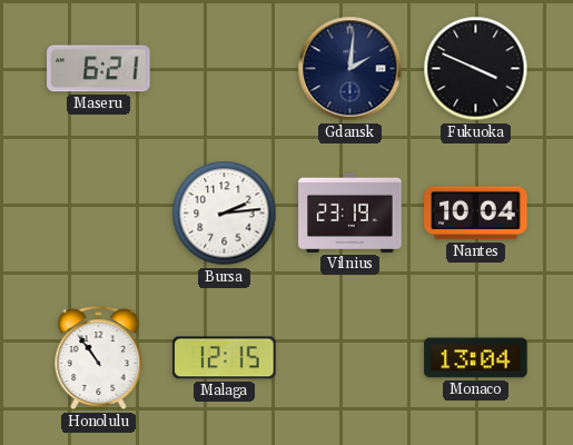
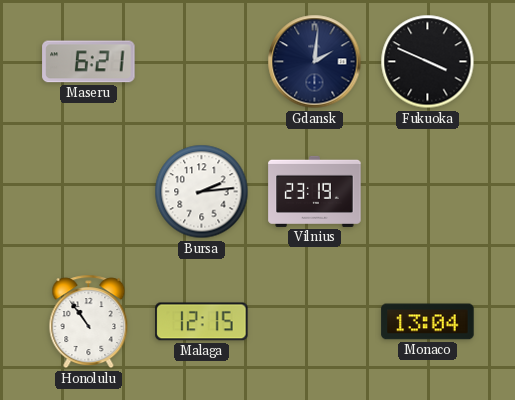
Nantes: 10:04 -> none (476, 214)
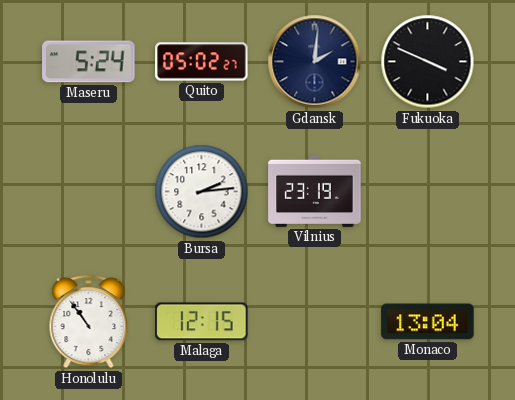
Maseru: 6:21 -> 5:24 (89, 62)
Quito: none -> 05:02 (202, 62)
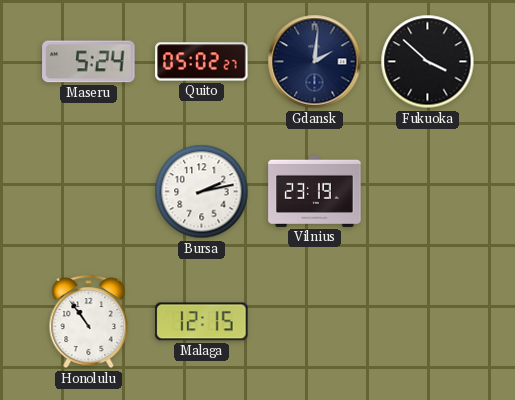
Fukuoka: 3:49 -> 3:52 (428, 62)
Bursa: 2:14 -> 2:13 (202, 192)
Monaco: 13:04 -> none (428, 322)
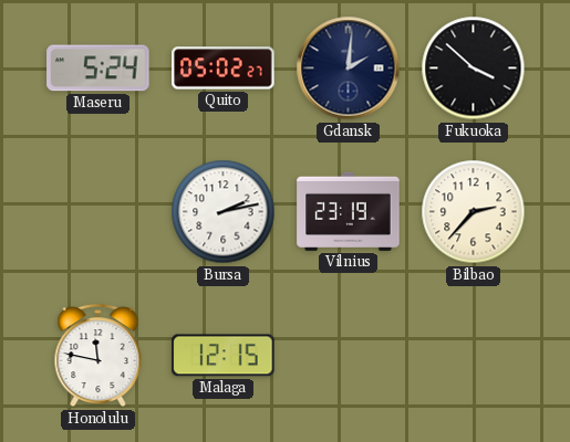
Bilbao: none -> 2:37 (474, 212)
Honolulu: 10:54 -> 11:47 (99, 356)
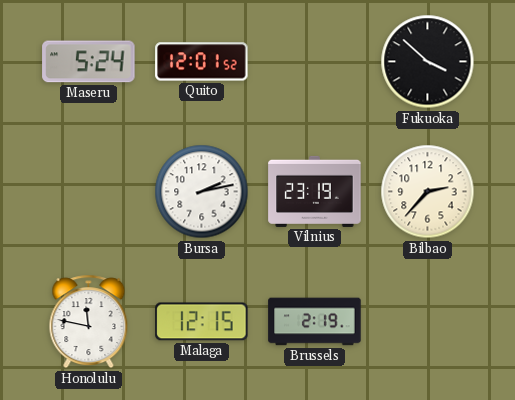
Quito: 05:02 -> 12:01 (202, 62)
Gdansk: 2:01 -> none (349, 69)
Brussels: none -> 2:19 (315, 322)
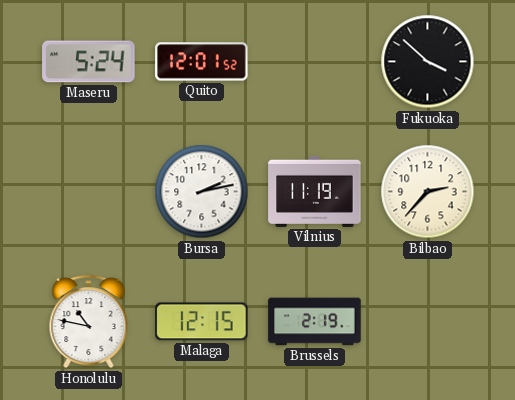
Vilnius: 23:19 -> 11:19 (315, 191)
Honolulu: 11:47 -> 10:47 (89, 322)
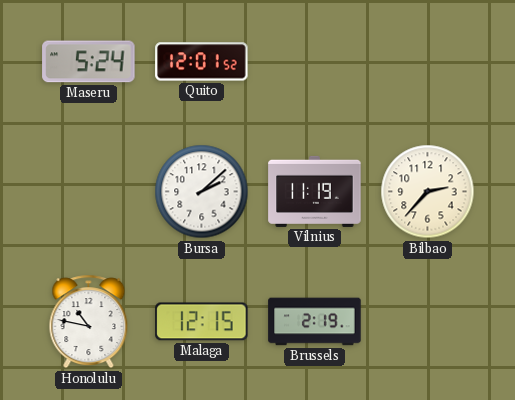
Fukuoka: 3:52 -> none (428, 62)
Bursa: 2:13 -> 2:08 (202, 192)
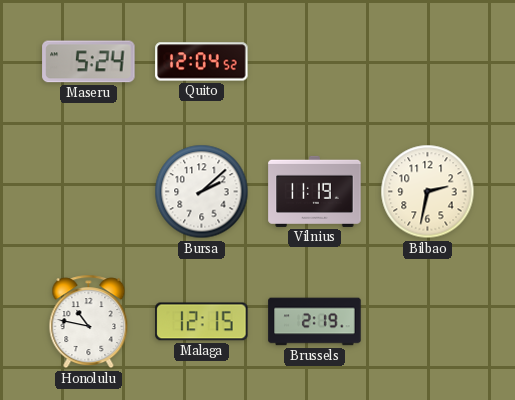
Quito: 12:01 -> 12:04 (202, 62)
Bilbao: 2:37 -> 2:32 (428, 192)
